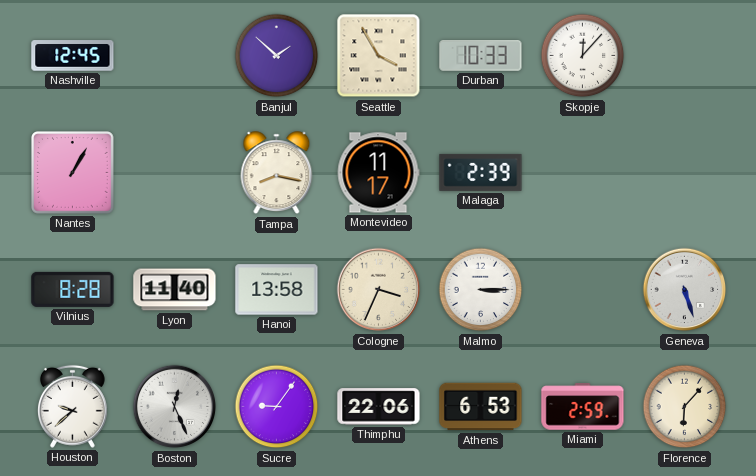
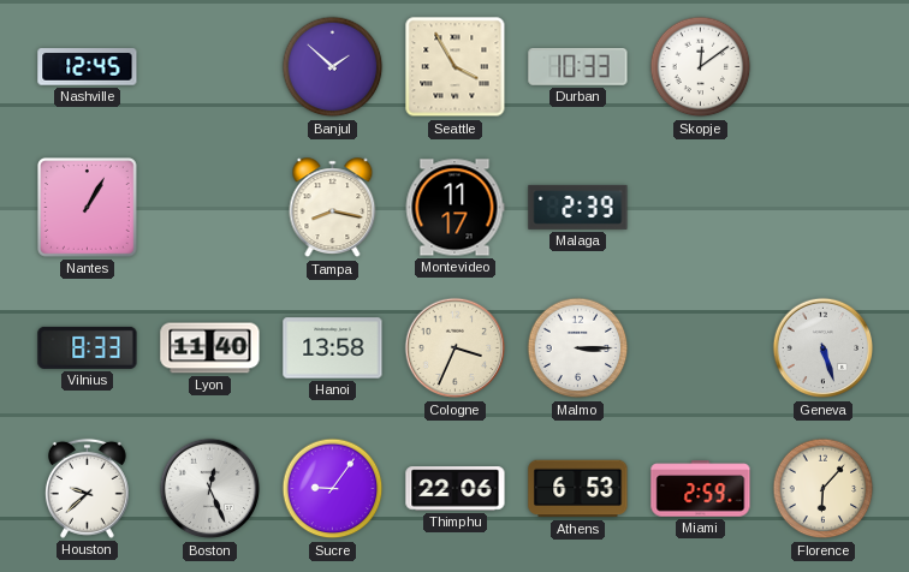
Skopje: 12:07 -> 12:09 (701, 67)
Vilnius: 8:28 -> 8:33 (88, 347)
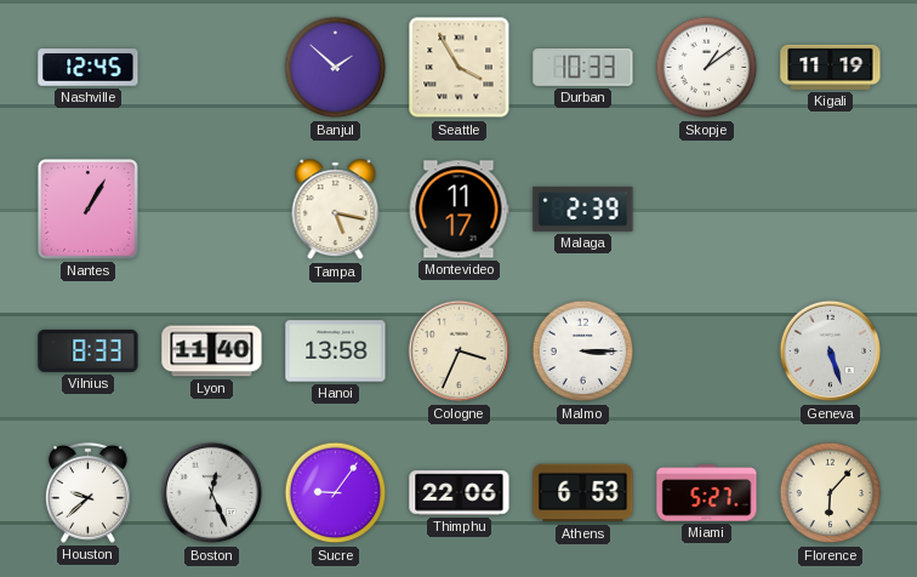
Skopje: 12:09 -> 1:09 (707, 68)
Kigali: none -> 11:19 (831, 67)
Tampa: 8:17 -> 5:17 (336, 210)
Miami: 2:59 -> 5:27 (707, 493)
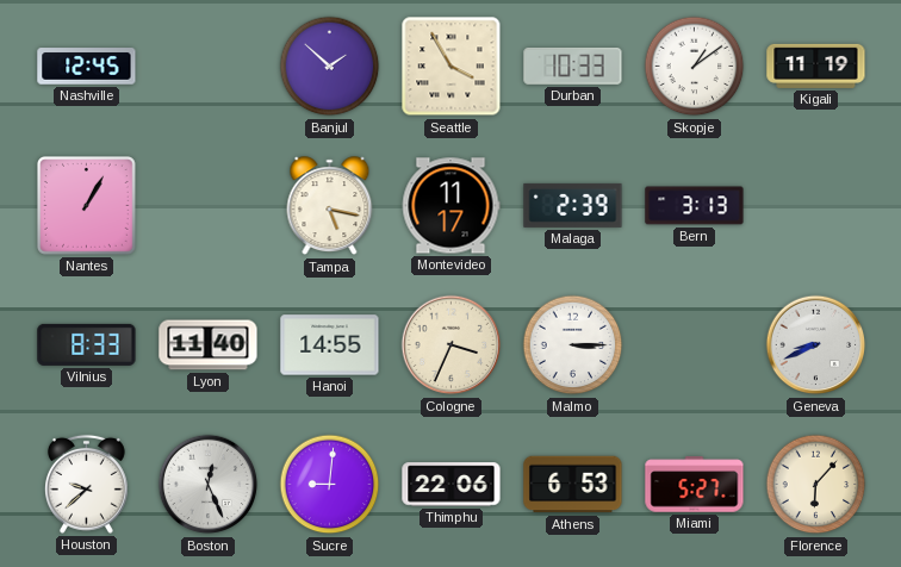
Bern: none -> 3:13 (695, 206)
Hanoi: 13:58 -> 14:55 (330, 345)
Geneva: 5:27 -> 8:41 (816, 345)
Sucre: 9:06 -> 9:01 (330, 485)
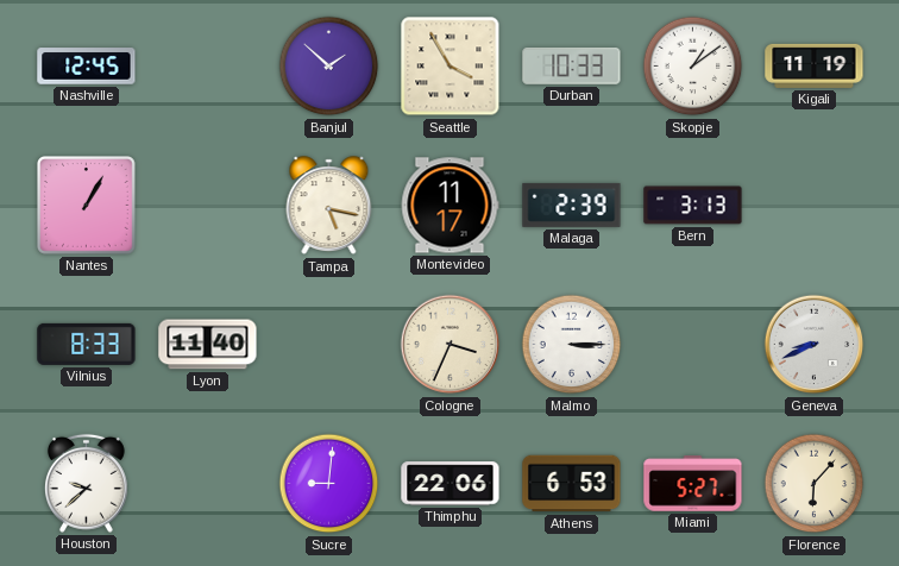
Hanoi: 14:55 -> none (330, 345)
Boston: 12:26 -> none (209, 485)
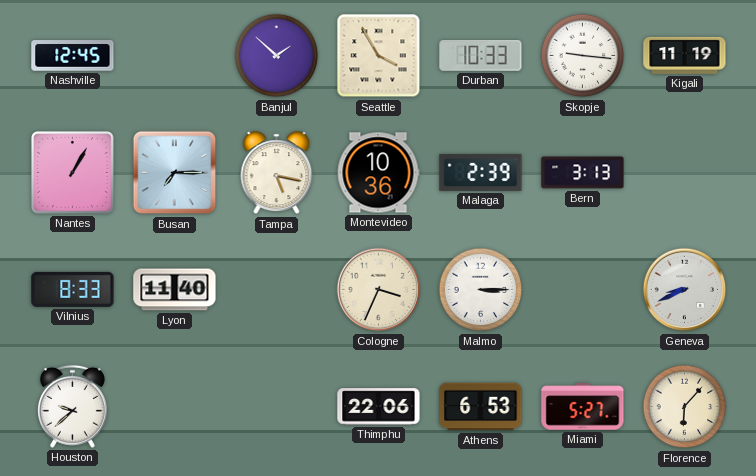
Skopje: 1:09 -> 9:16 (583, 56)
Busan: none -> 7:15 (175, 173)
Montevideo: 11:17 -> 10:36 (378, 173)
Sucre: 9:01 -> none (329, 484)
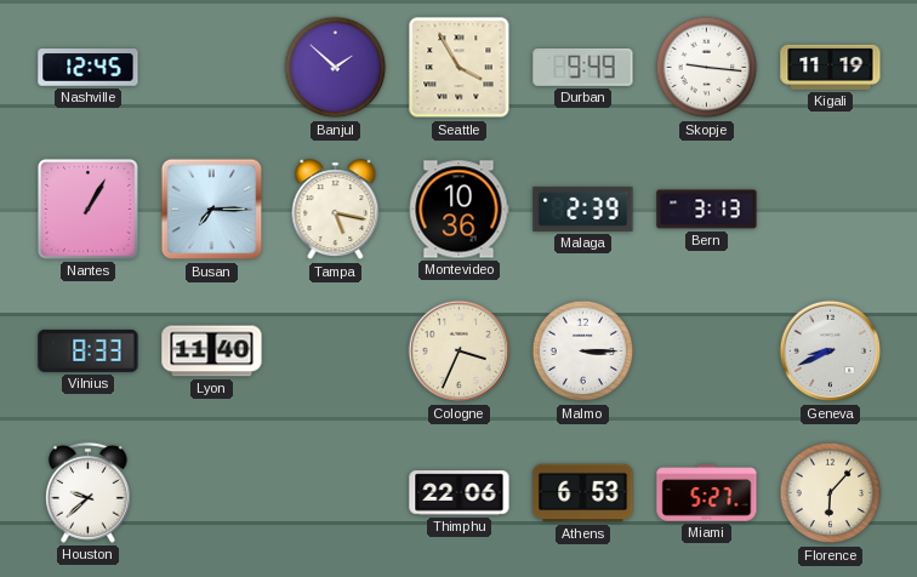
Durban: 10:33 -> 9:49 (583, 68)
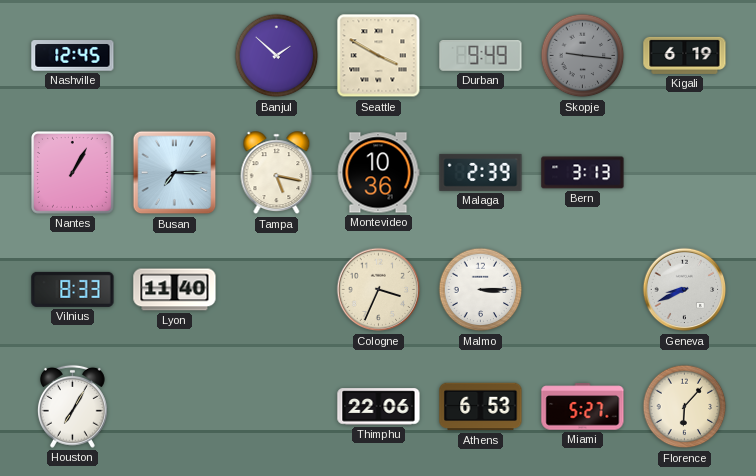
Seattle: 3:55 -> 3:50 (379, 56)
Skopje dial: white -> grey (583, 56)
Kigali: 11:19 -> 6:19 (685, 55)
Houston: 9:38 -> 7:05 (72, 406)
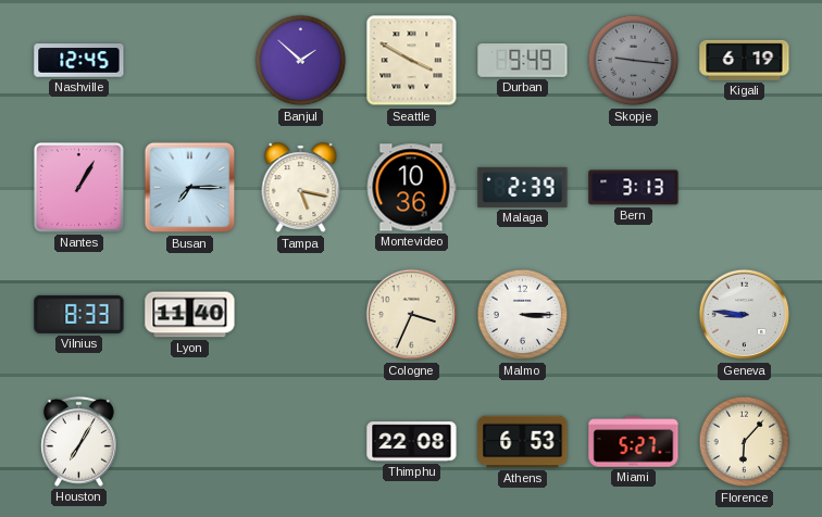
Geneva: 8:41 -> 8:46 (745, 315)
Thimphu: 22:06 -> 22:08 (412, 442)
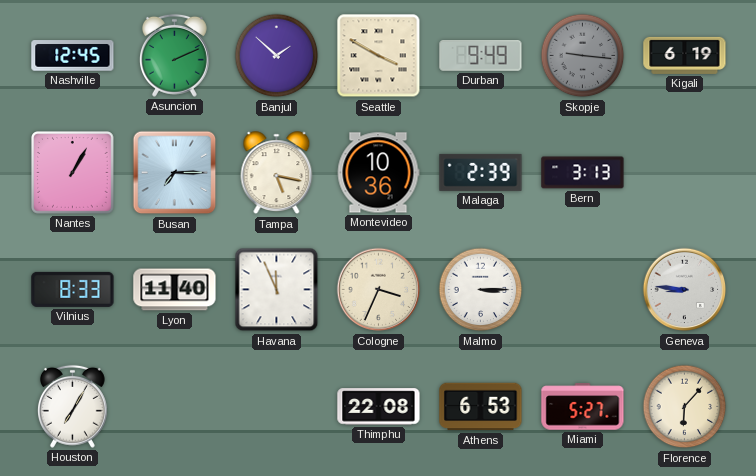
Asuncion: none -> 2:11 (174, 55)
Havana: none -> 11:56 (277, 290)
